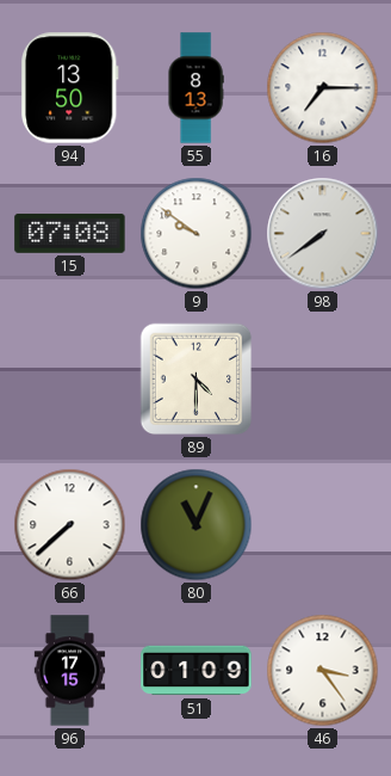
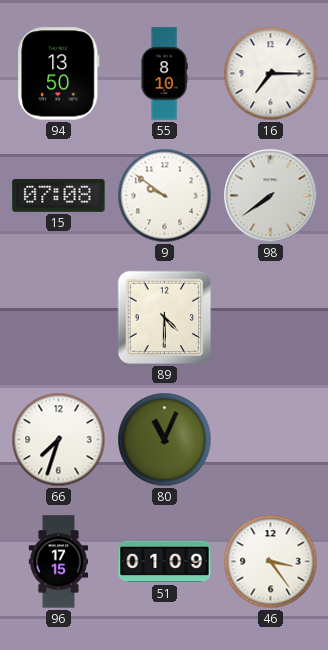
55: 8:13 -> 8:10 (164, 74)
66: 7:38 -> 7:33 (59, 440)
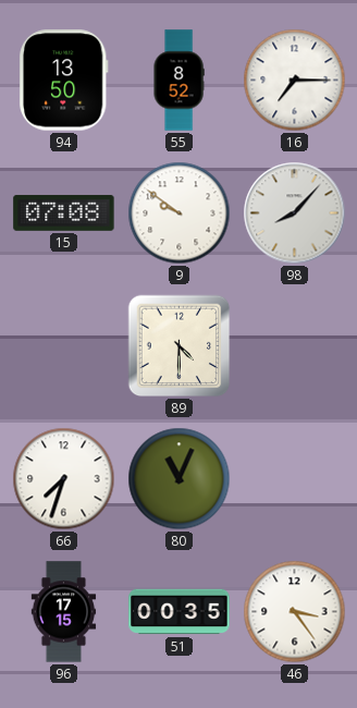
55: 8:10 -> 8:52 (178, 81)
98: 7:39 -> 8:07 (295, 213)
51: 01:09 -> 00:35 (180, 612)
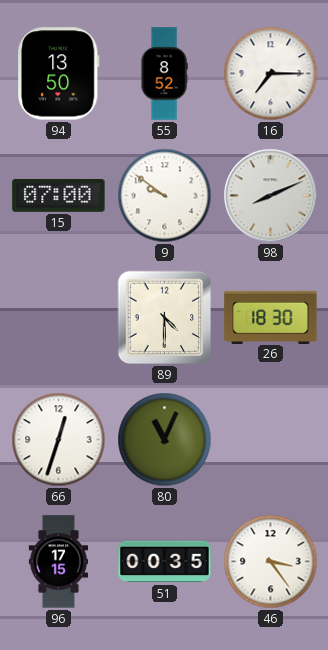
15: 07:08 -> 07:00 (59, 195)
98: 8:07 -> 8:11 (271, 196)
26: none -> 18:30 (271, 317)
66: 7:33 -> 12:33 (59, 440)
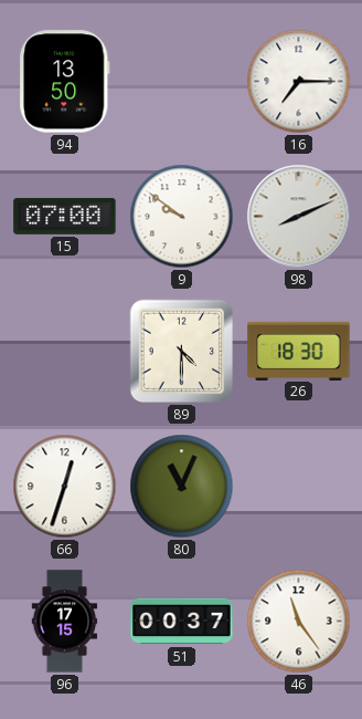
55: 8:52 -> none (164, 74)
51: 00:35 -> 00:37 (182, 622)
46: 3:24 -> 11:24 (299, 622)
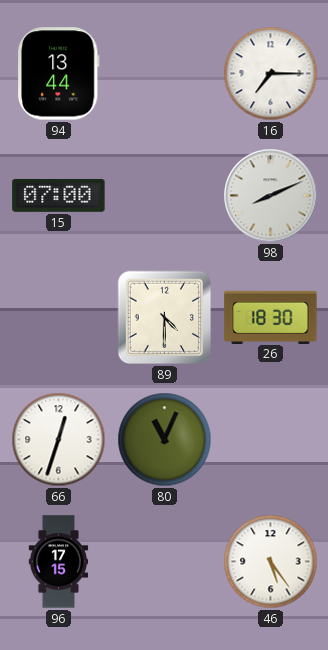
94: 13:50 -> 13:44 (59, 74)
9: 9:51 -> none (182, 217)
51: 00:37 -> none (182, 622)
46: 11:24 -> 5:24 (271, 562)
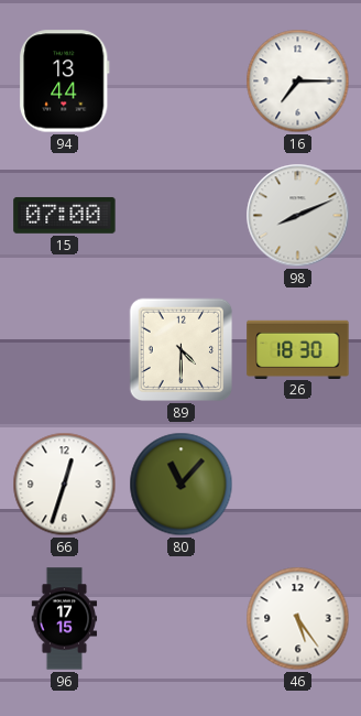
80: 11:04 -> 11:07 (182, 485)
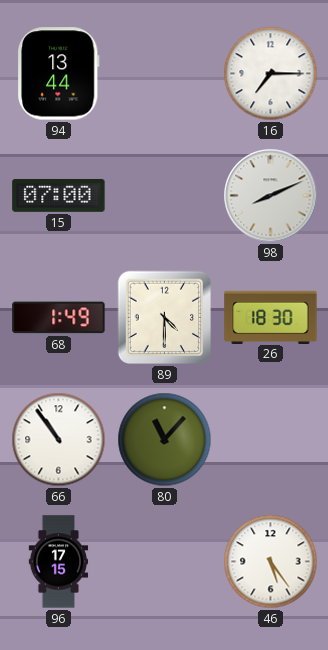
68: none -> 1:49 (59, 318)
66: 12:33 -> 10:54 (59, 440)
